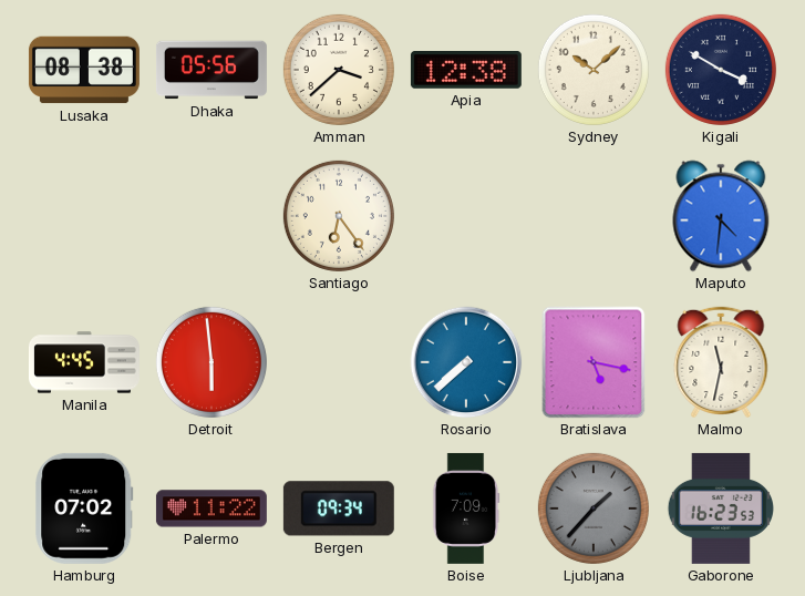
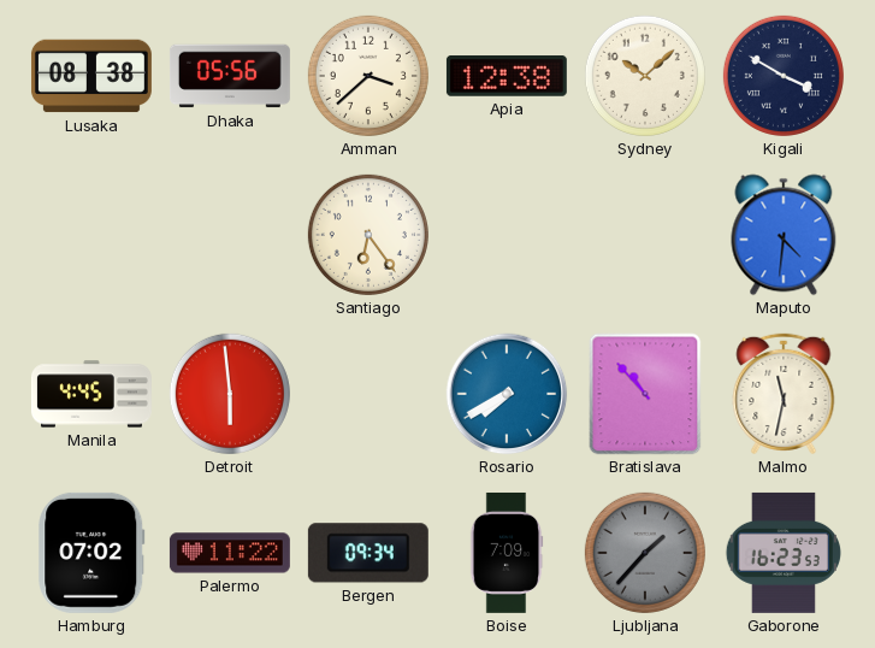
Rosario: 7:38 -> 7:40 (507, 394)
Bratislava: 5:17 -> 10:53 (645, 394)
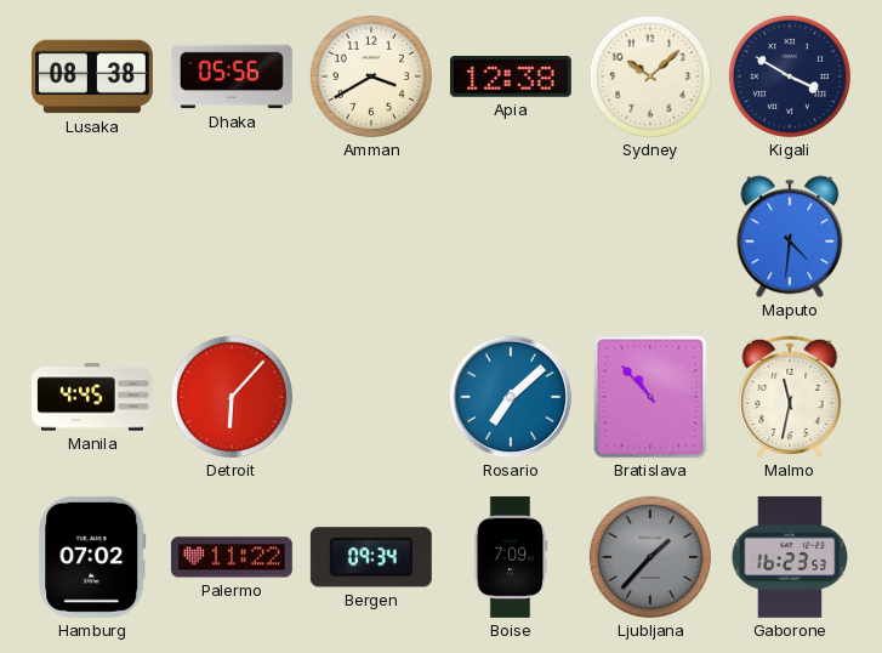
Amman: 3:38 -> 3:40 (371, 76)
Santiago: 6:24 -> none (368, 235)
Detroit: 5:59 -> 6:07 (232, 397)
Rosario: 7:40 -> 7:08 (511, 397)
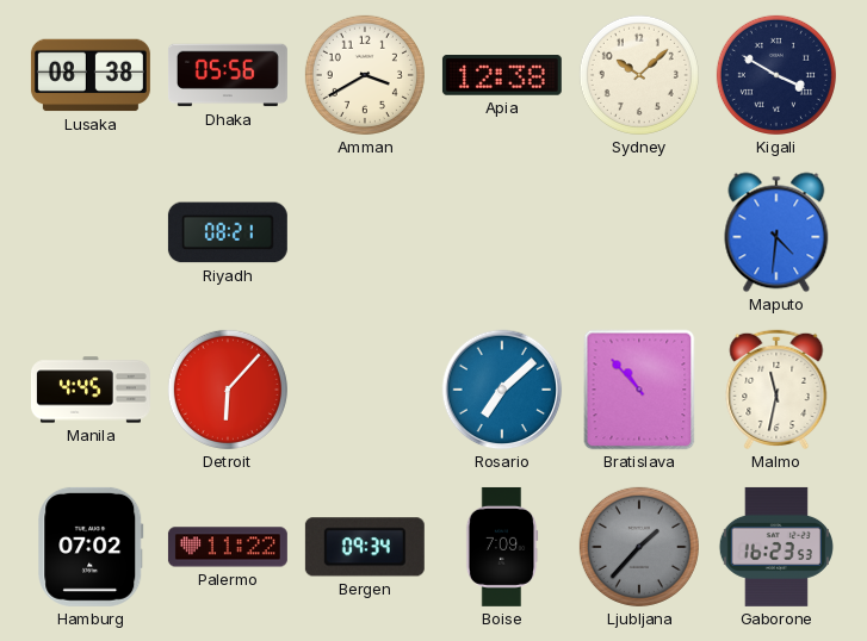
Riyadh: none -> 08:21 (228, 232)
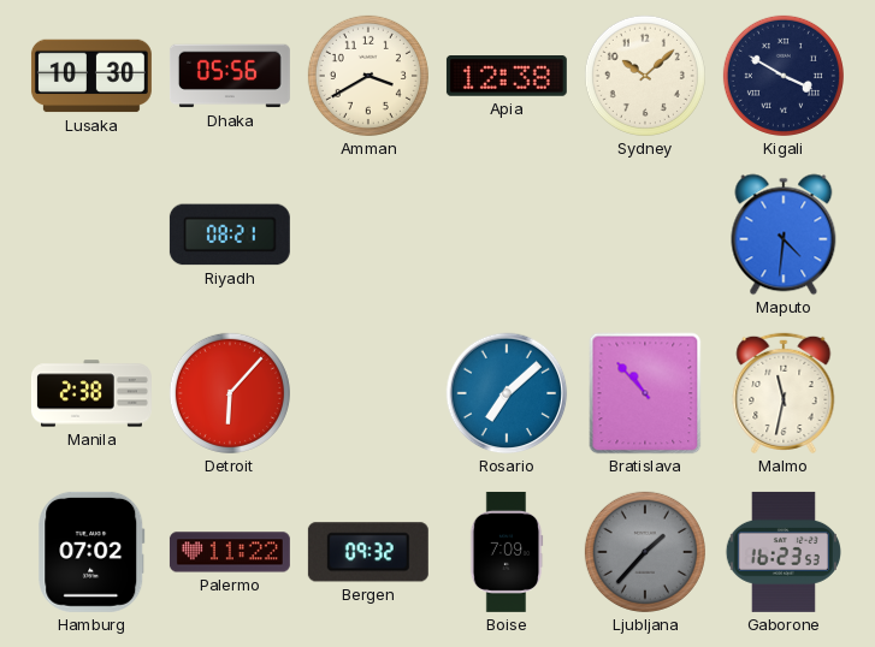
Lusaka: 08:38 -> 10:30 (91, 76)
Manila: 4:45 -> 2:38 (91, 393)
Bergen: 09:34 -> 09:32 (368, 552)
